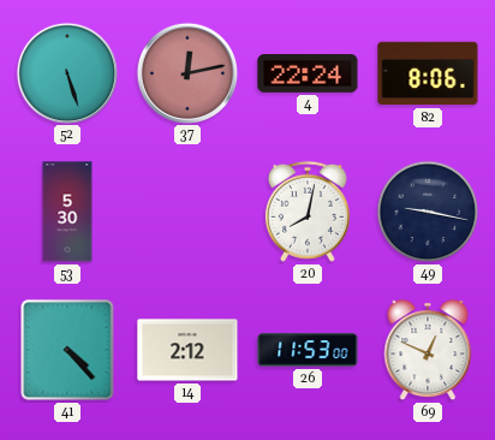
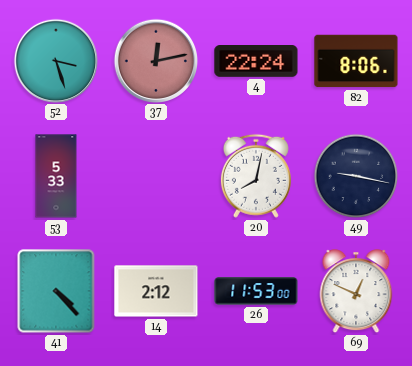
52: 5:27 -> 3:27 (55, 60)
53: 5:30 -> 5:33 (56, 176)
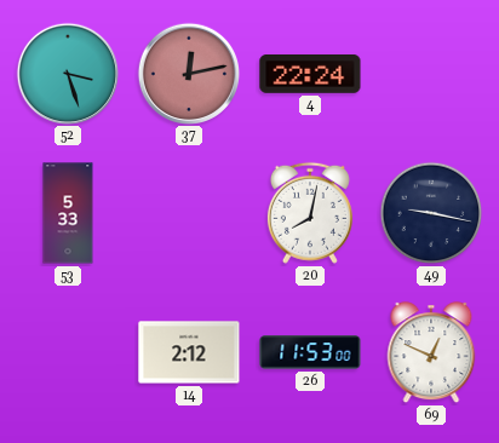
82: 8:06 -> none (356, 61)
41: 4:23 -> none (56, 291)
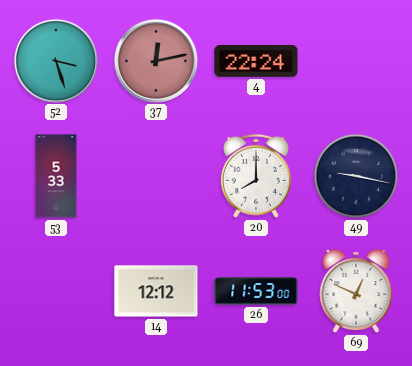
20: 8:02 -> 8:00 (256, 176)
14: 2:12 -> 12:12 (156, 291)
